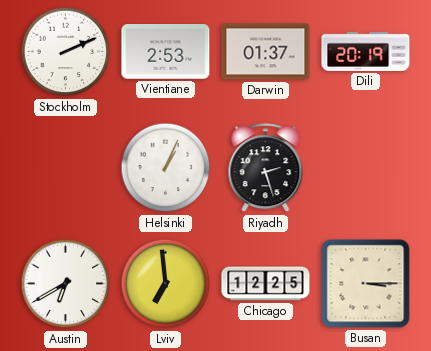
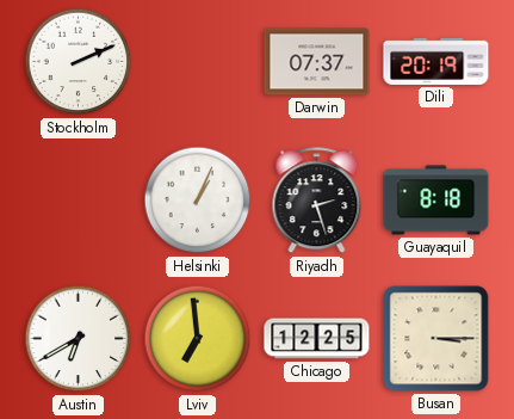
Vientiane: 2:53 -> none (166, 52)
Darwin: 01:37 -> 07:37 (317, 62)
Guayaquil: none -> 8:18 (436, 201)
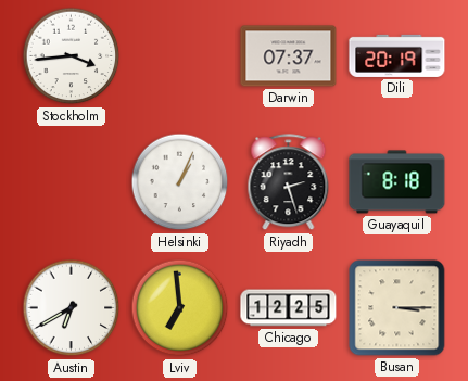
Stockholm: 2:11 -> 3:44 (72, 56)
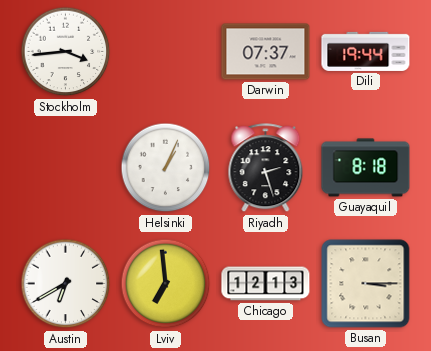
Dili: 20:19 -> 19:44 (366, 51)
Chicago: 12:25 -> 12:13 (266, 284)
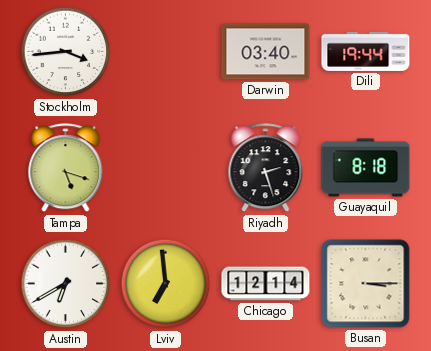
Darwin: 07:37 -> 03:40 (266, 52)
Tampa: none -> 5:18 (66, 168)
Helsinki: 1:04 -> none (166, 168)
Chicago: 12:13 -> 12:14 (266, 284)
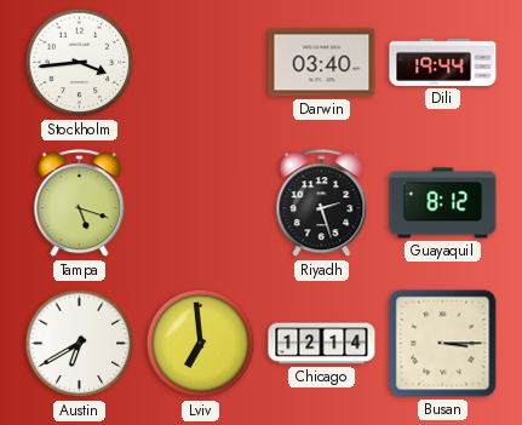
Guayaquil: 8:18 -> 8:12 (443, 203)
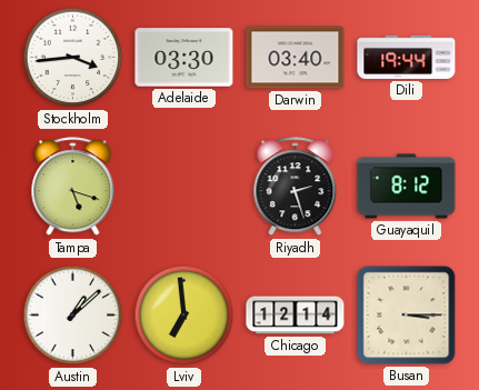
Adelaide: none -> 03:30 (184, 58)
Austin: 6:40 -> 1:08 (73, 316)
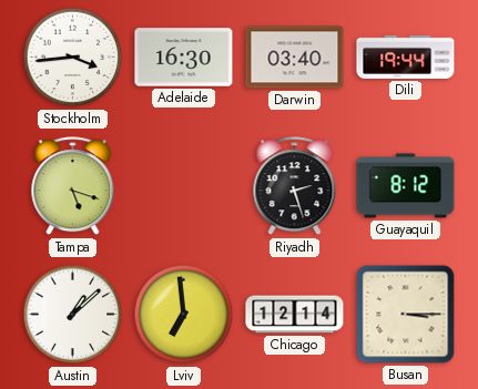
Adelaide: 03:30 -> 16:30 (184, 58)
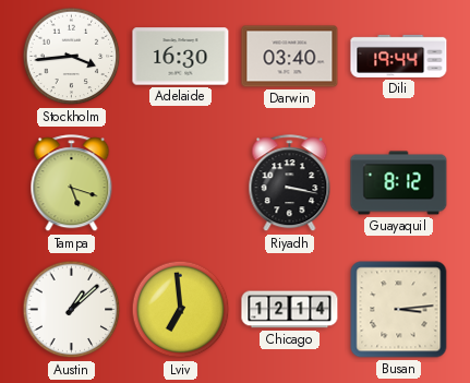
Riyadh: 2:27 -> 3:17 (290, 183)
Busan: 3:15 -> 3:14 (399, 310)
